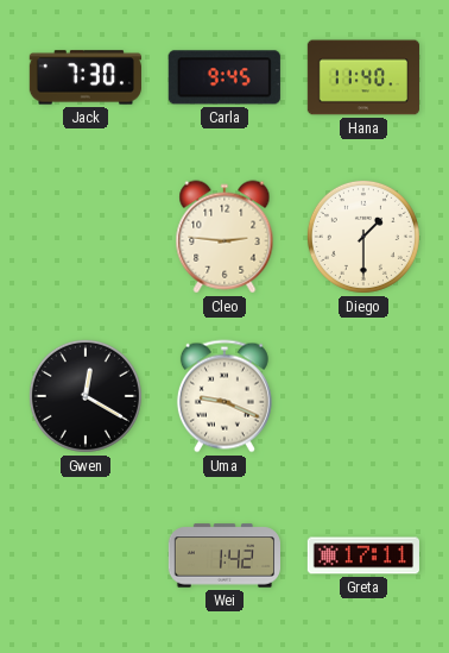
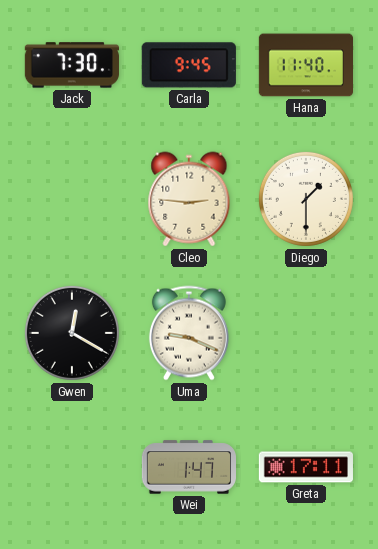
Wei: 1:42 -> 1:47 (188, 467)
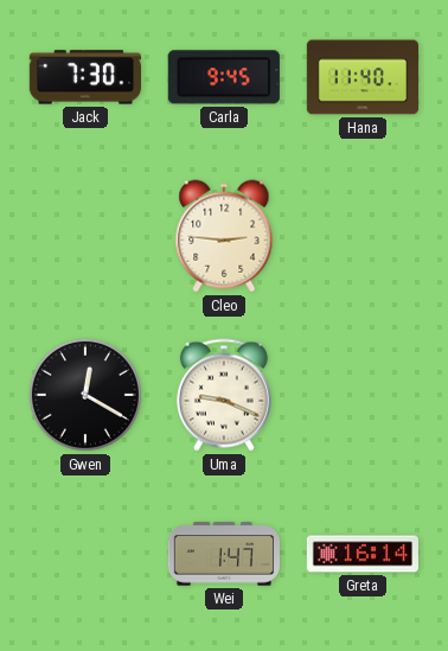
Diego: 1:30 -> none (306, 199)
Greta: 17:11 -> 16:14 (363, 554)
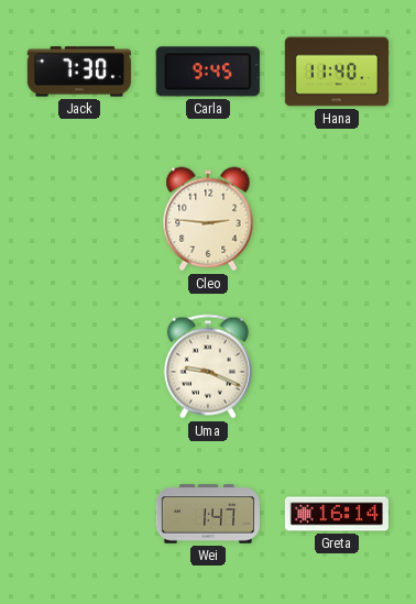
Gwen: 12:20 -> none (85, 395)
